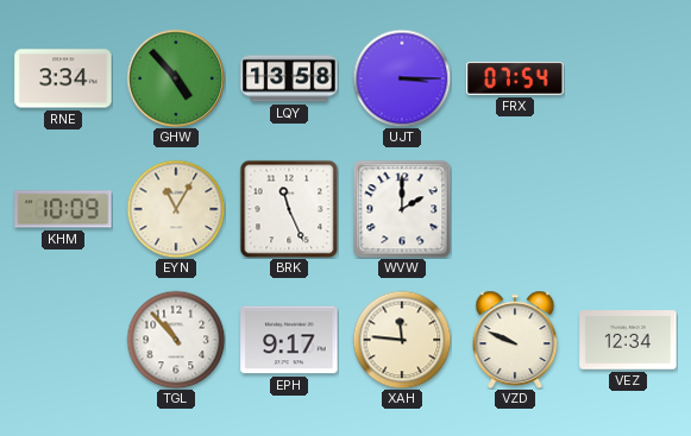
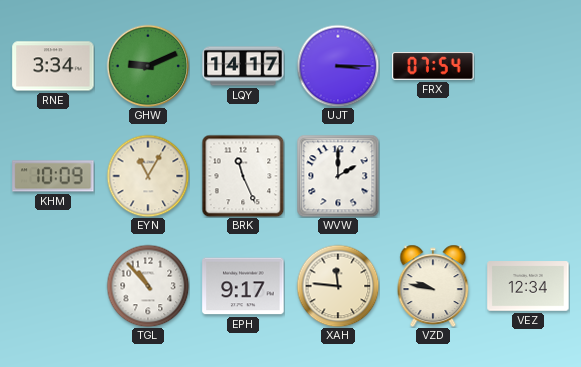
GHW: 4:53 -> 9:11 (148, 66)
LQY: 13:58 -> 14:17 (243, 66)
VZD: 9:49 -> 9:47 (433, 286)
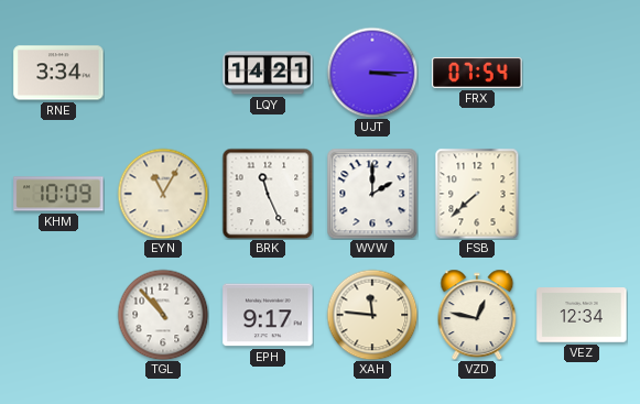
GHW: 9:11 -> none (148, 66)
LQY: 14:17 -> 14:21 (268, 73)
FSB: none -> 7:38 (477, 194)
VZD: 9:47 -> 12:47 (477, 315)
